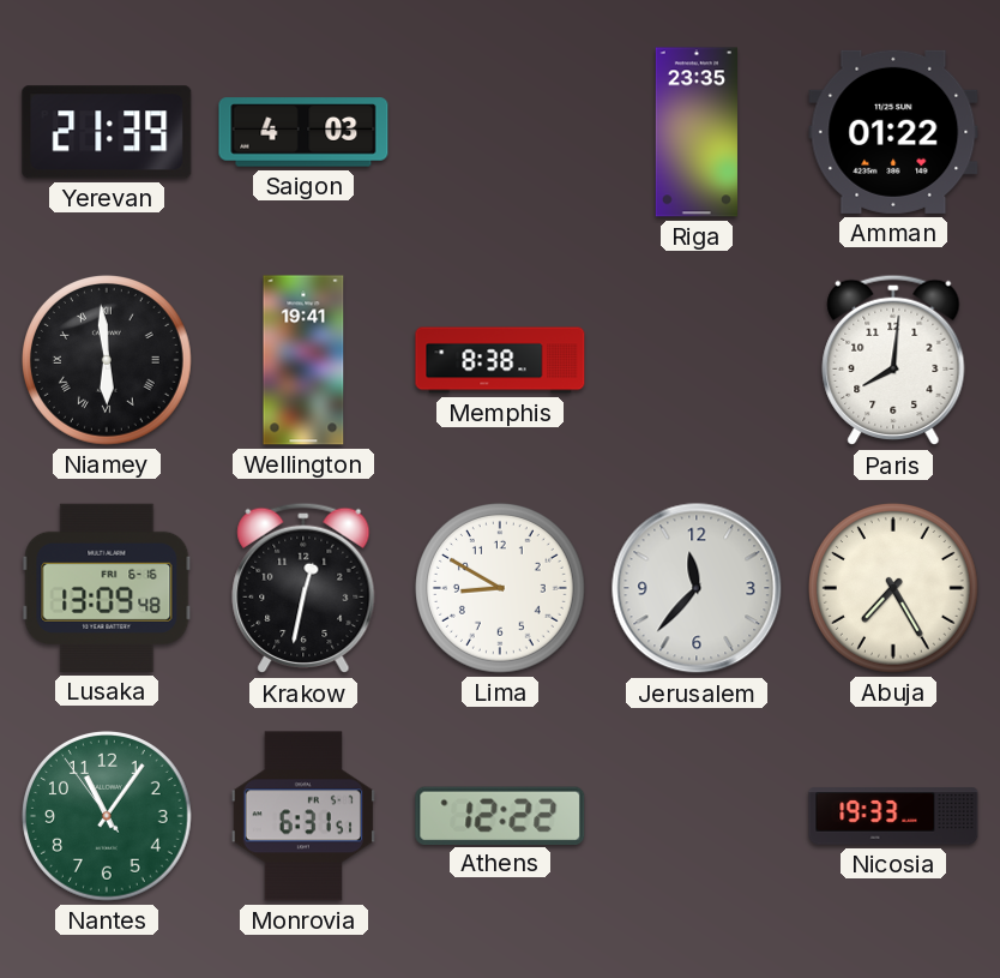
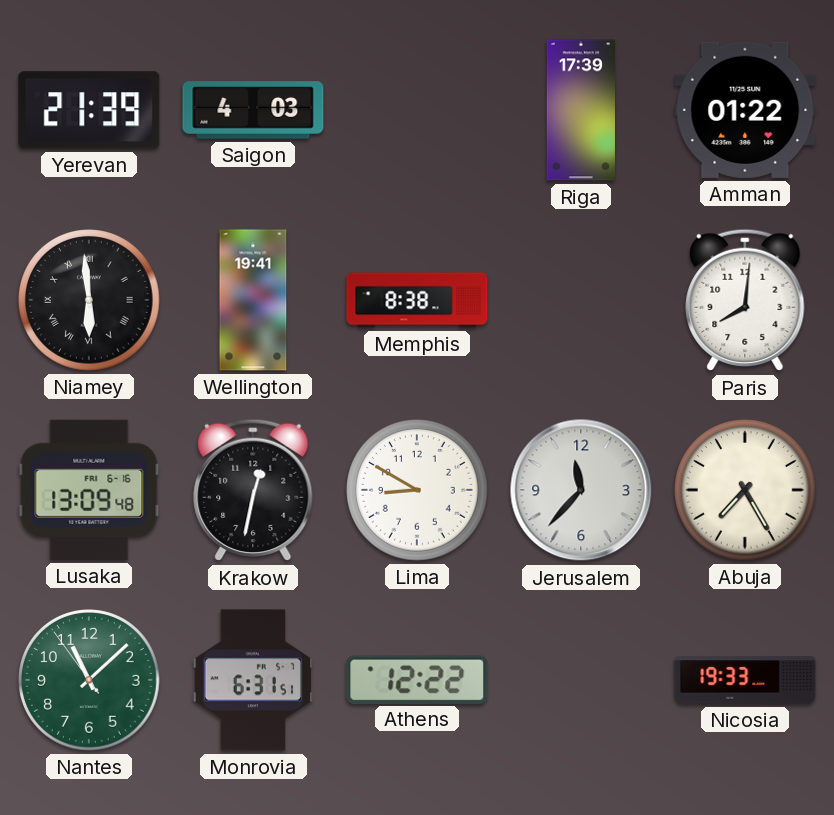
Riga: 23:35 -> 17:39 (581, 110)
Nantes: 11:05 -> 11:07 (90, 681)
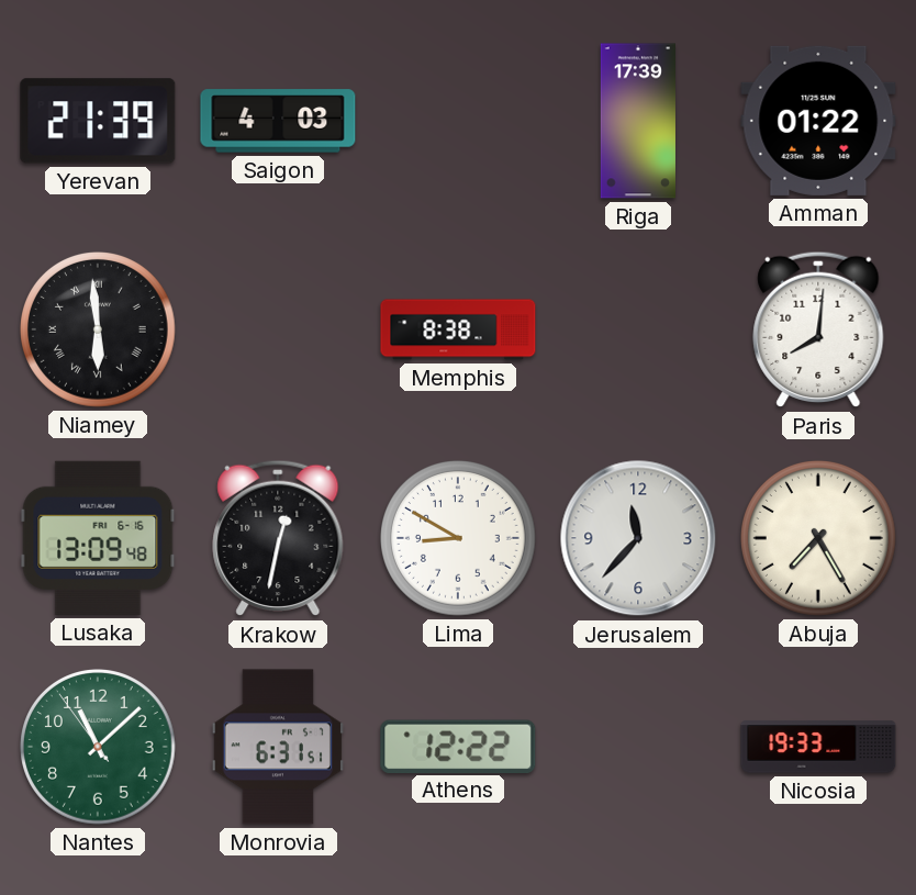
Wellington: 19:41 -> none (253, 300)
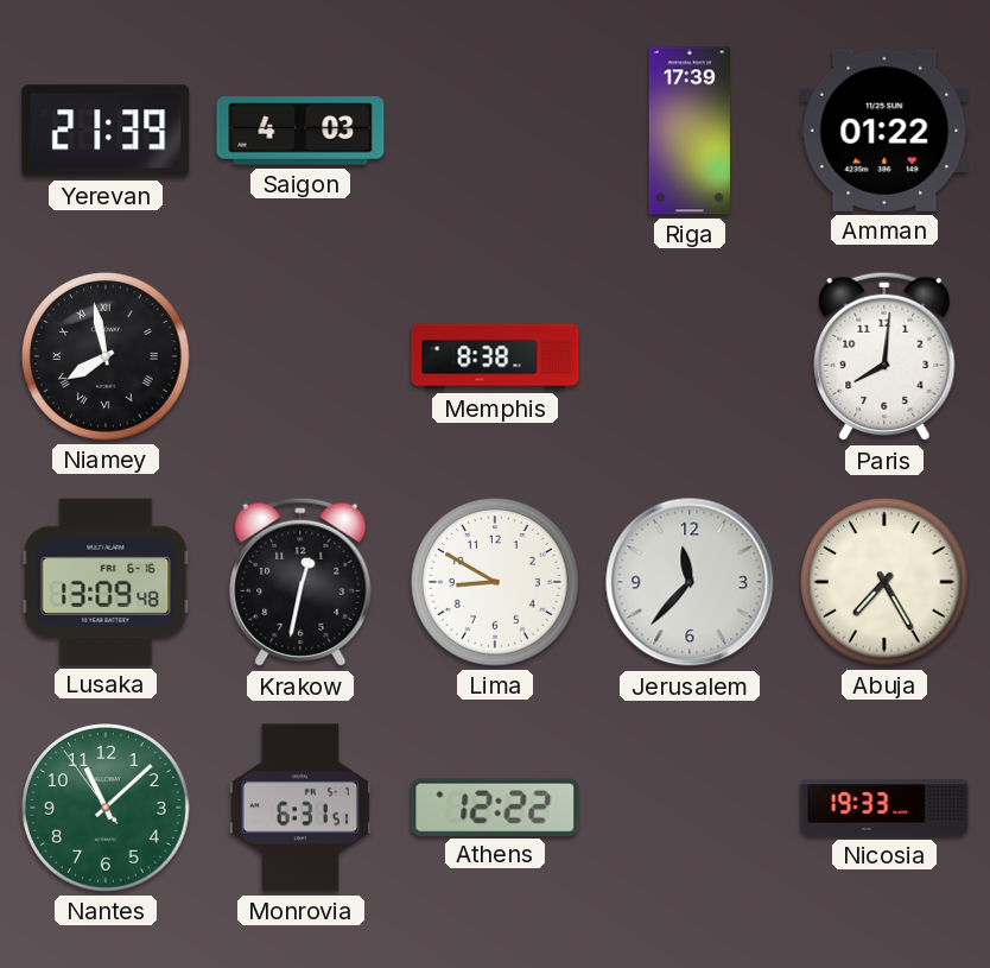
Niamey: 5:59 -> 7:58 (107, 358)
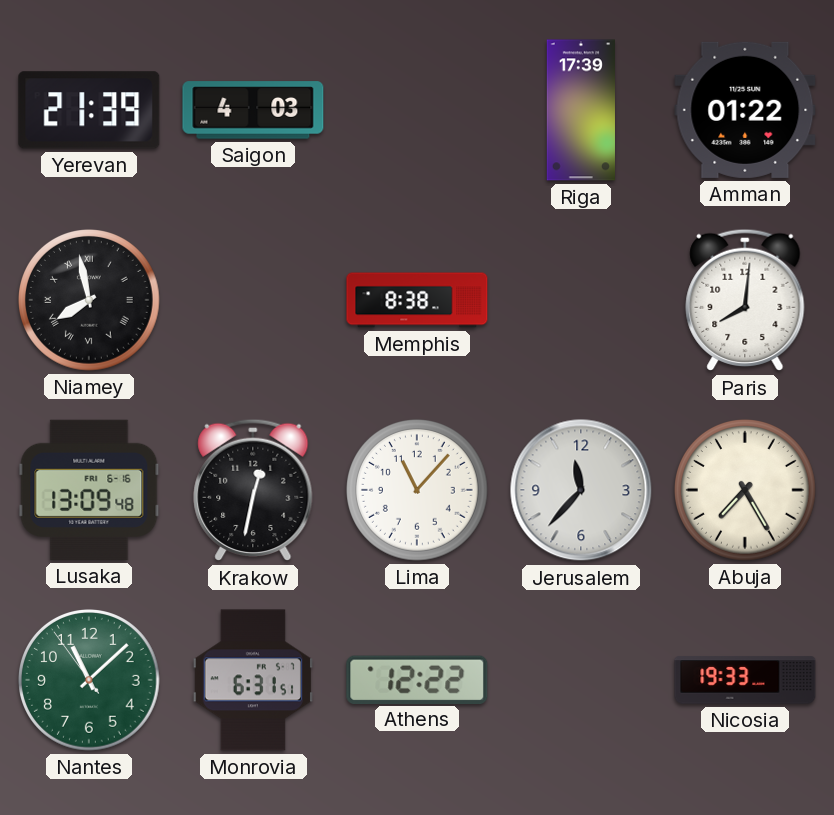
Lima: 8:50 -> 11:07 (418, 491)
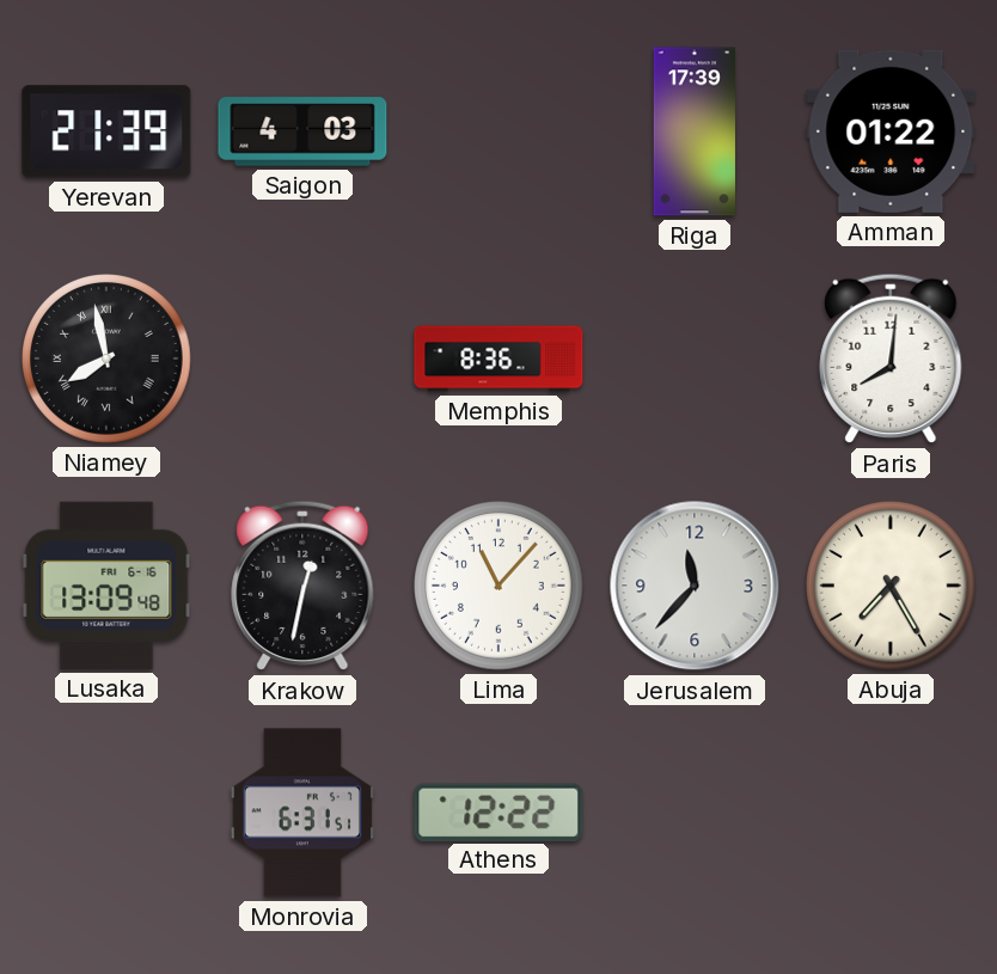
Memphis: 8:38 -> 8:36 (498, 359)
Nantes: 11:07 -> none (90, 681)
Nicosia: 19:33 -> none (745, 680)
